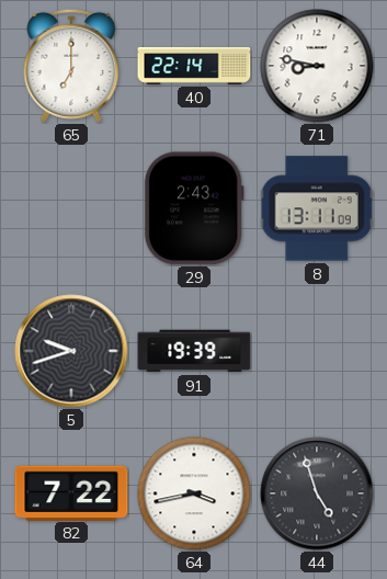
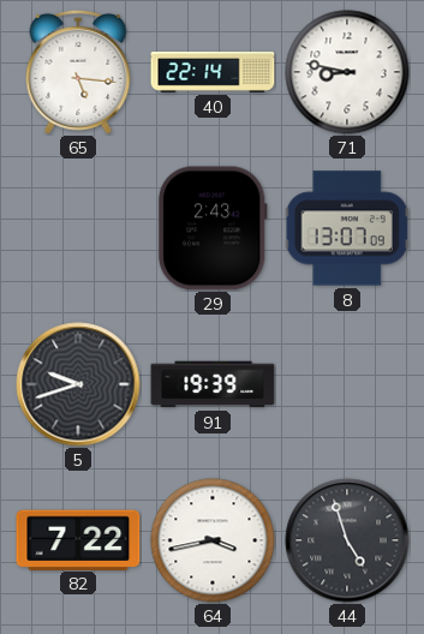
65: 7:00 -> 5:16 (78, 72)
8: 13:11 -> 13:07 (347, 228)
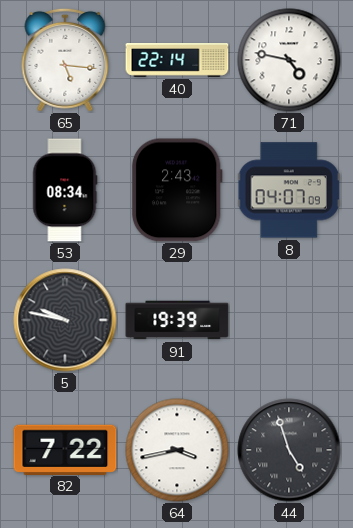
71: 8:47 -> 4:47 (289, 60)
53: none -> 08:34 (65, 190)
8: 13:07 -> 04:07 (289, 190)
5: 9:42 -> 9:47 (65, 320)
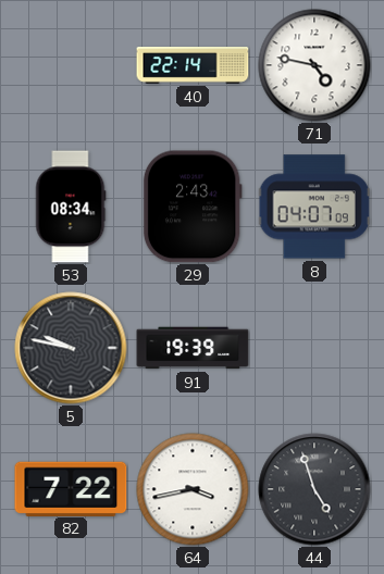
65: 5:16 -> none (65, 60)
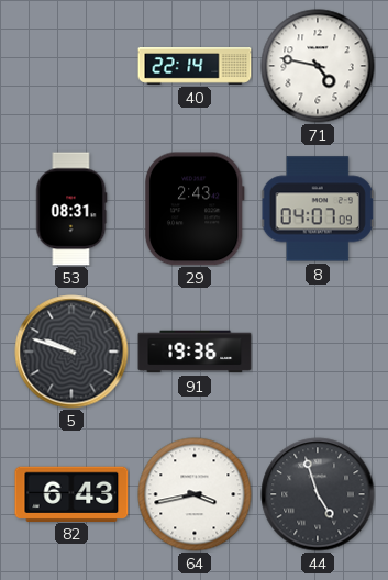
53: 08:34 -> 08:31 (71, 209)
5: 9:47 -> 9:48 (71, 352)
91: 19:39 -> 19:36 (195, 352)
82: 7:22 -> 6:43 (71, 493)
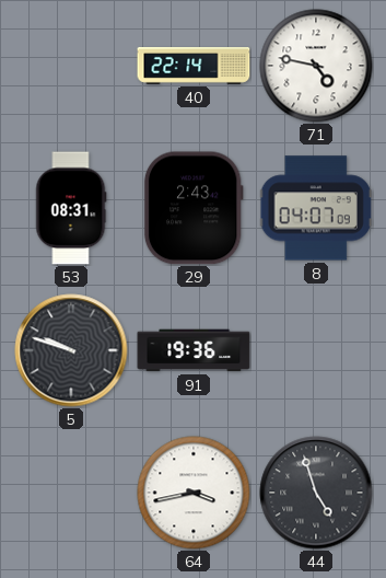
82: 6:43 -> none (71, 493)
